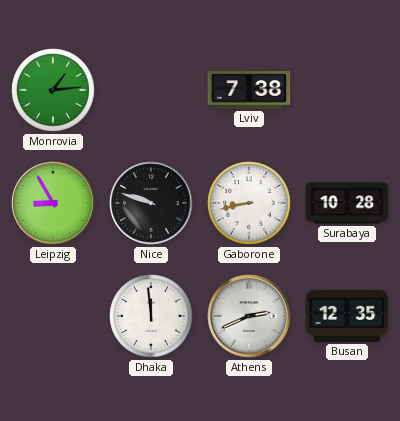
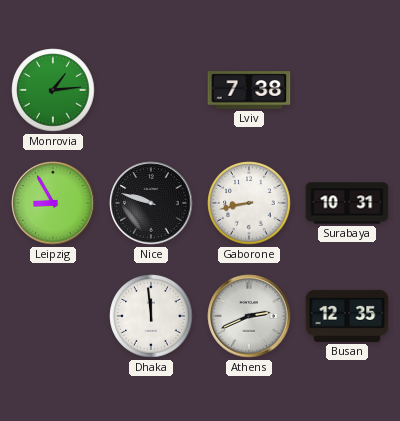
Surabaya: 10:28 -> 10:31 (347, 203)
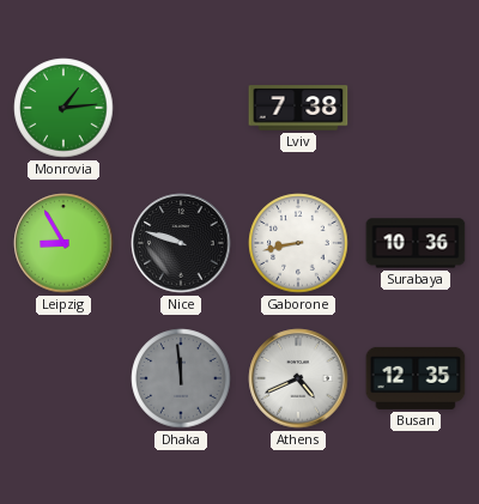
Surabaya: 10:31 -> 10:36 (416, 243)
Dhaka dial: white -> grey (181, 378)
Athens: 2:41 -> 4:41 (298, 378)
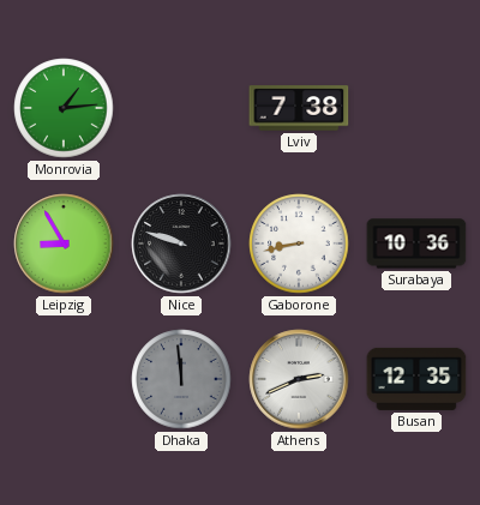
Athens: 4:41 -> 2:41 (299, 379)
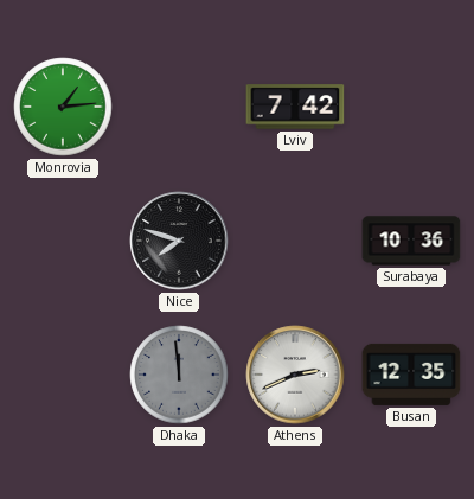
Lviv: 7:38 -> 7:42 (295, 107)
Leipzig: 8:55 -> none (64, 244)
Nice: 9:48 -> 7:48 (179, 241)
Gaborone: 8:43 -> none (299, 244)
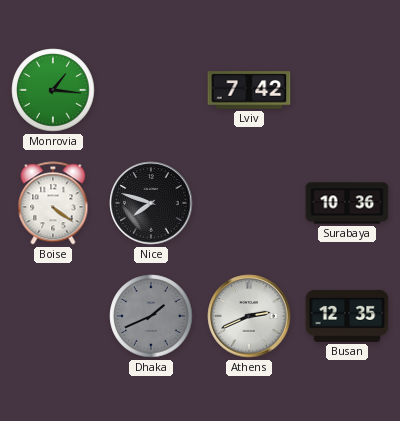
Monrovia: 1:14 -> 1:16 (53, 90)
Boise: none -> 4:21 (53, 203)
Dhaka: 11:59 -> 1:41 (151, 316)
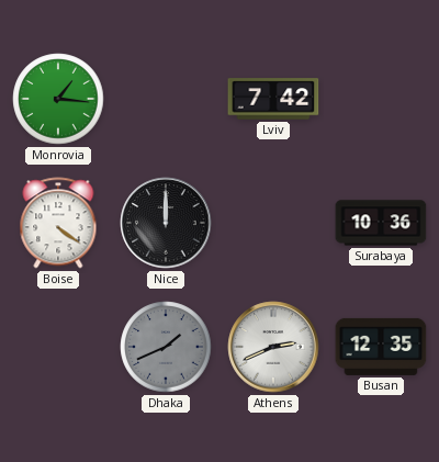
Nice: 7:48 -> 12:00 (166, 223)
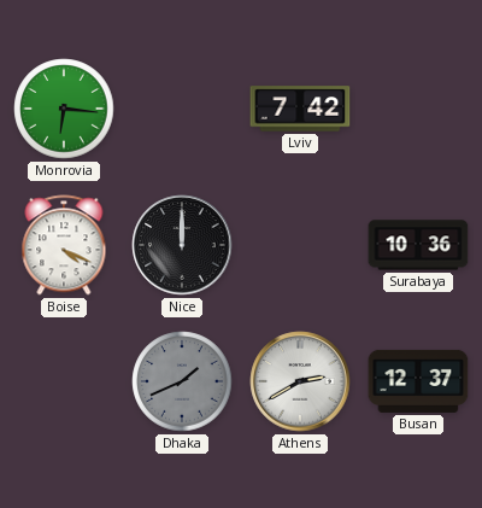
Monrovia: 1:16 -> 6:16 (64, 109)
Boise: 4:21 -> 4:19 (64, 245)
Athens: 2:41 -> 2:40 (300, 381)
Busan: 12:35 -> 12:37 (418, 381)
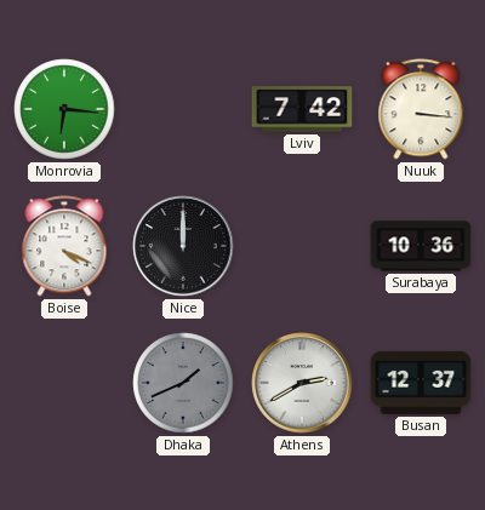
Nuuk: none -> 3:16 (421, 109)
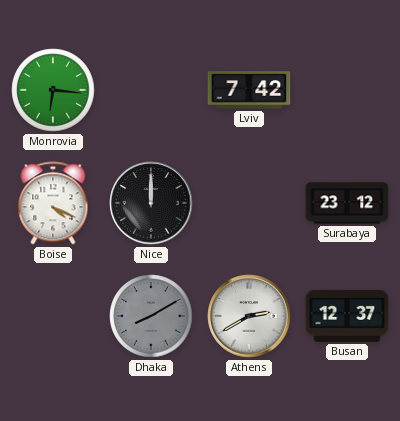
Nuuk: 3:16 -> none (421, 109)
Surabaya: 10:36 -> 23:12 (347, 203)
Dhaka: 1:41 -> 8:10 (151, 316)
